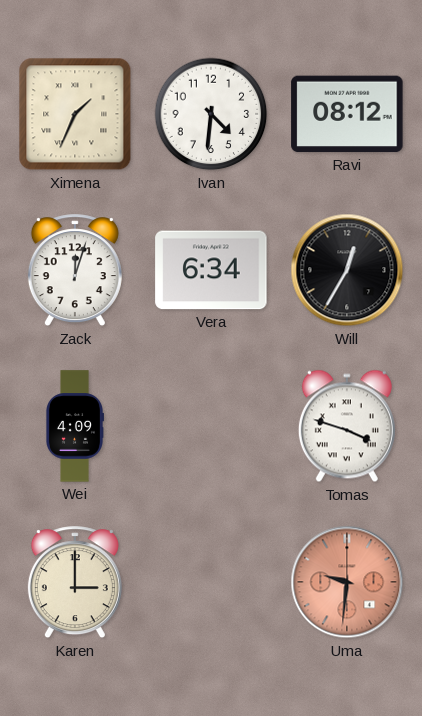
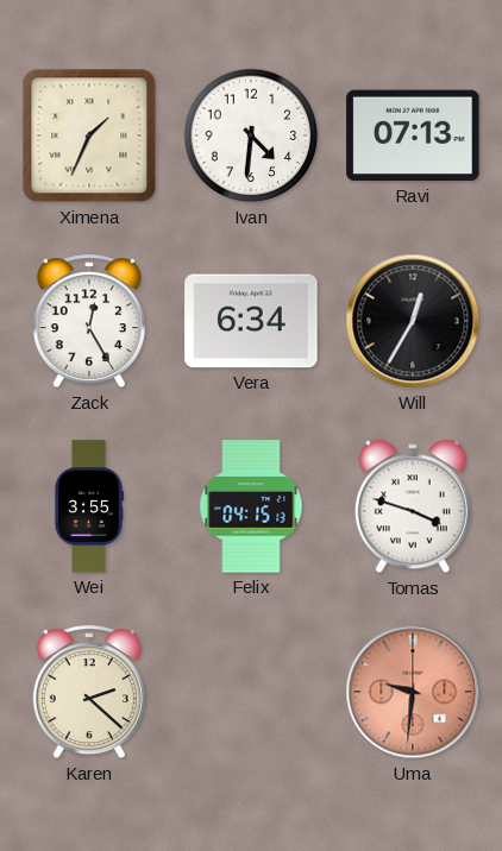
Ravi: 08:12 -> 07:13 (413, 135)
Zack: 12:03 -> 12:25 (89, 322)
Wei: 4:09 -> 3:55 (88, 506)
Felix: none -> 04:15 (251, 506)
Karen: 3:00 -> 2:22 (89, 693)
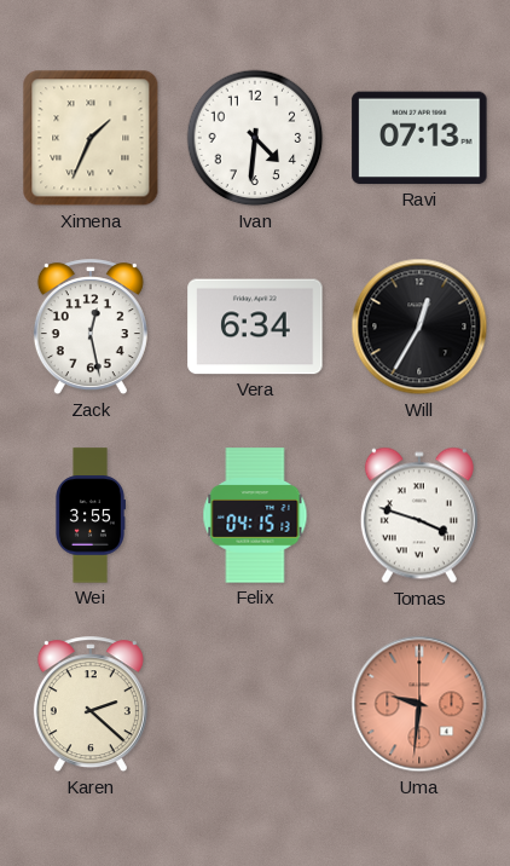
Zack: 12:25 -> 12:28 (91, 328)
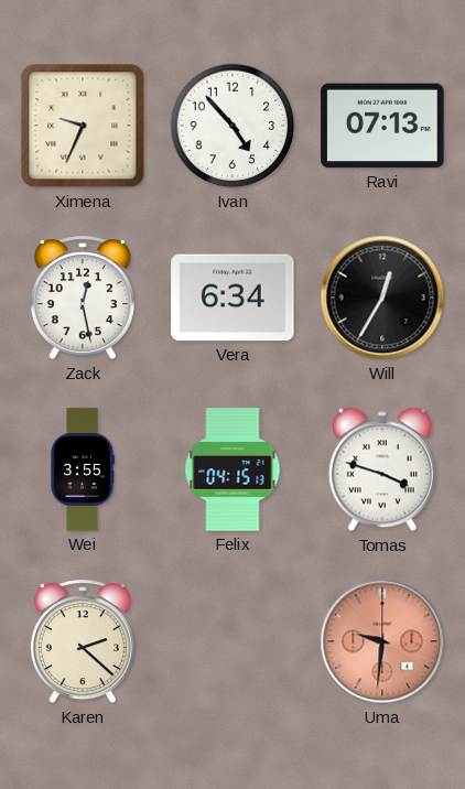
Ximena: 1:34 -> 9:34 (83, 126)
Ivan: 4:31 -> 4:53 (233, 126)
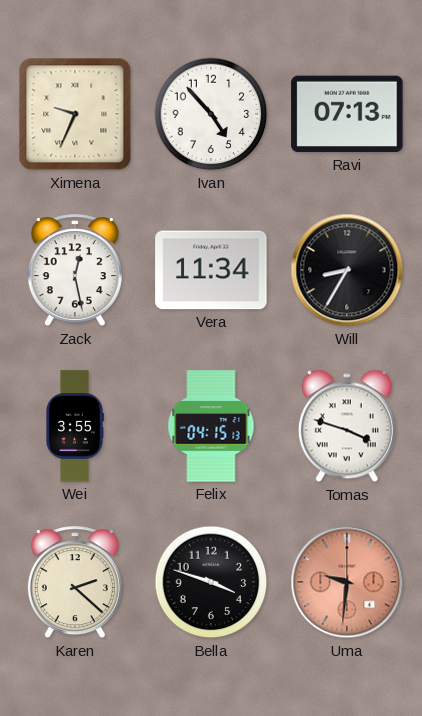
Vera: 6:34 -> 11:34 (211, 270)
Will: 12:35 -> 8:35 (347, 270)
Bella: none -> 3:48 (211, 582)
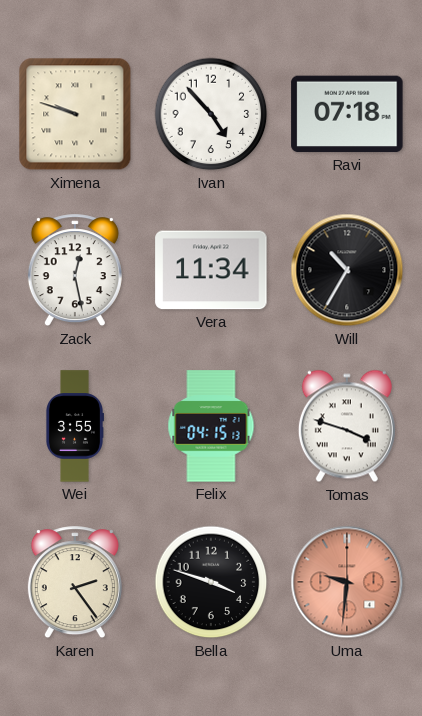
Ximena: 9:34 -> 9:48 (75, 114)
Ravi: 07:13 -> 07:18 (347, 114)
Will: 8:35 -> 10:35 (347, 270)
Karen: 2:22 -> 2:24 (75, 583)
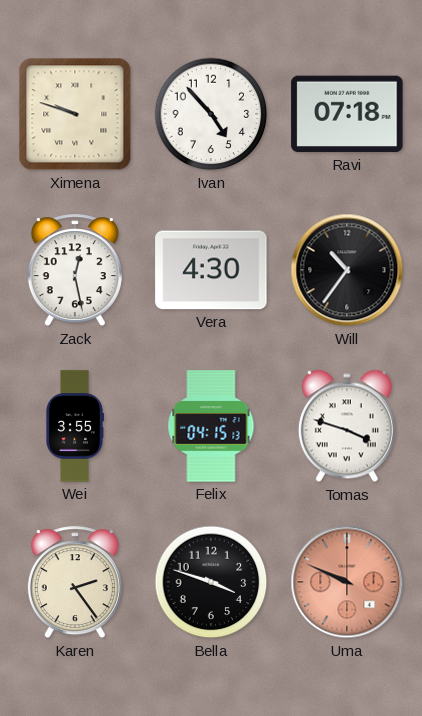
Vera: 11:34 -> 4:30 (211, 270)
Will: 10:35 -> 10:36 (347, 270)
Uma: 9:31 -> 9:49 (347, 582)
